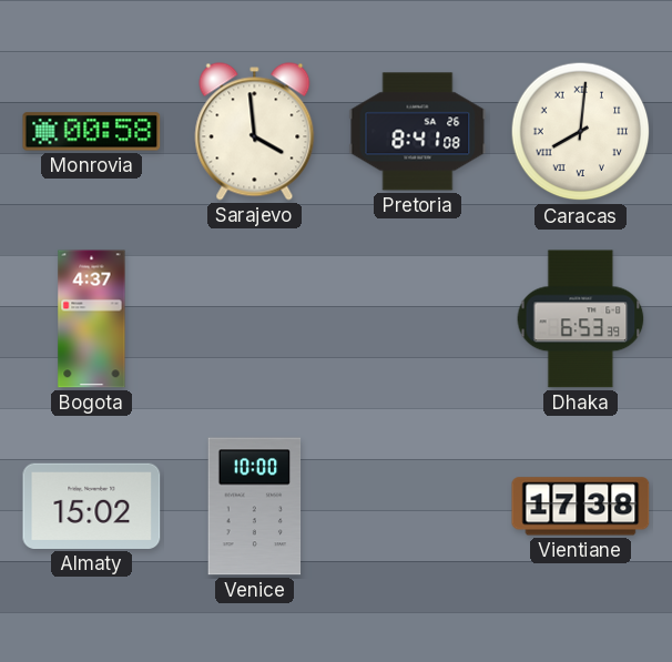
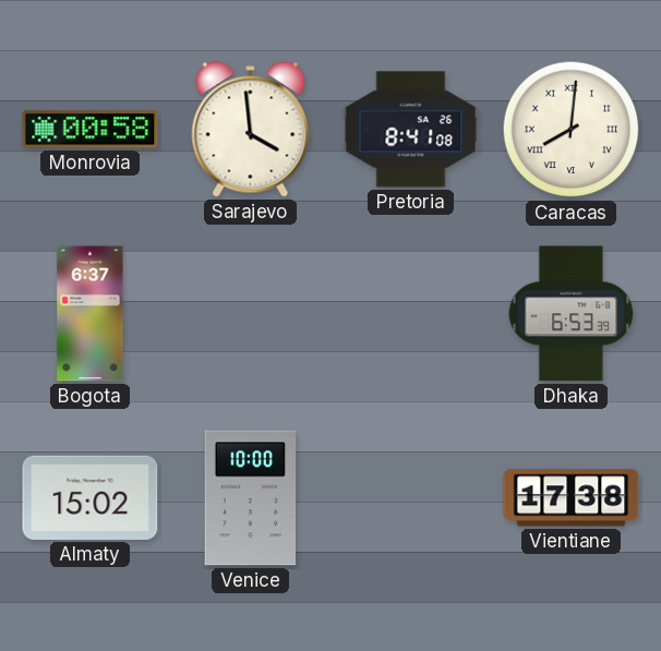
Bogota: 4:37 -> 6:37 (91, 314)
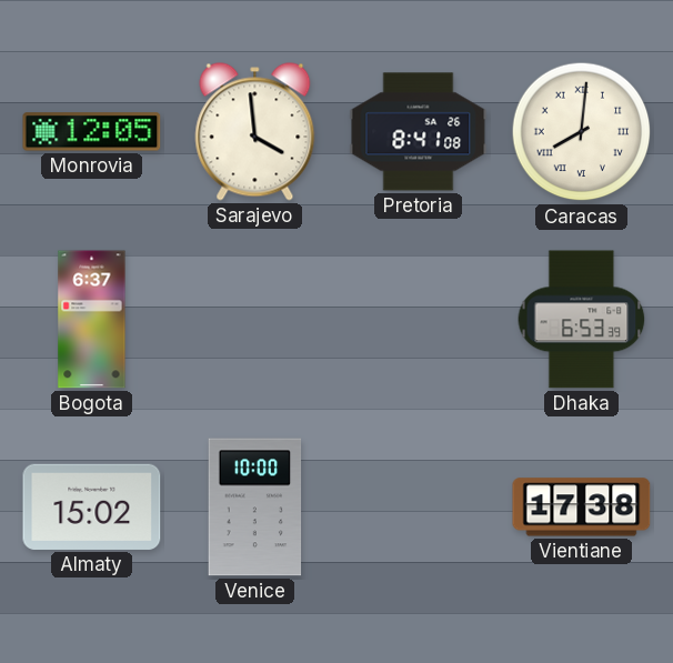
Monrovia: 00:58 -> 12:05 (92, 132)
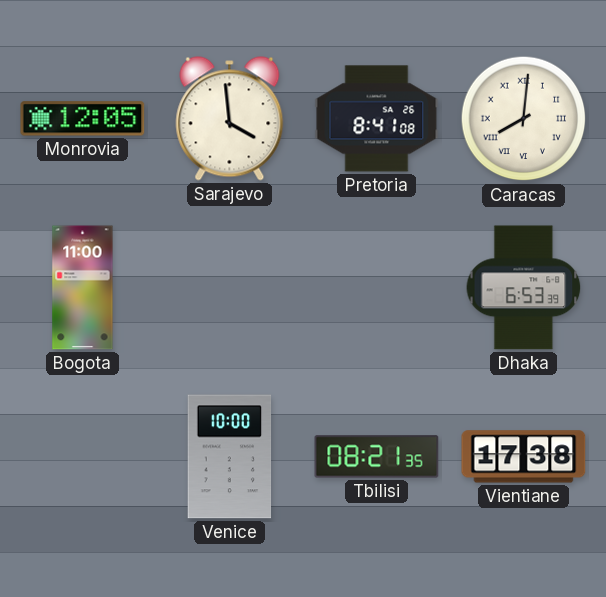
Bogota: 6:37 -> 11:00 (83, 288)
Almaty: 15:02 -> none (92, 506)
Tbilisi: none -> 08:21 (377, 457)
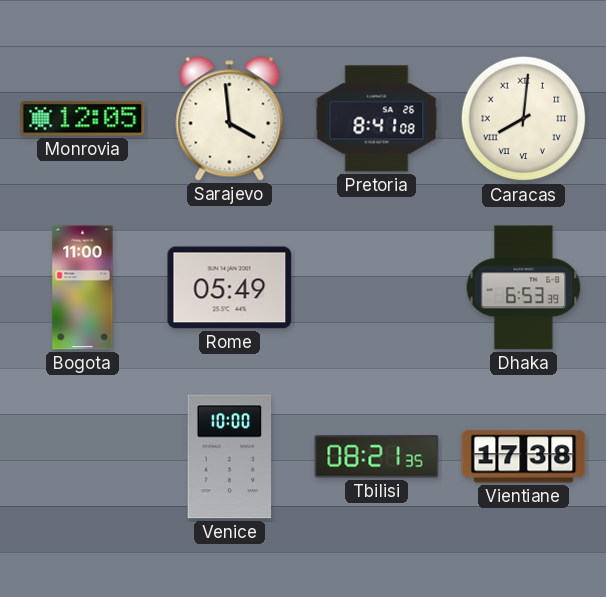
Rome: none -> 05:49 (230, 288)
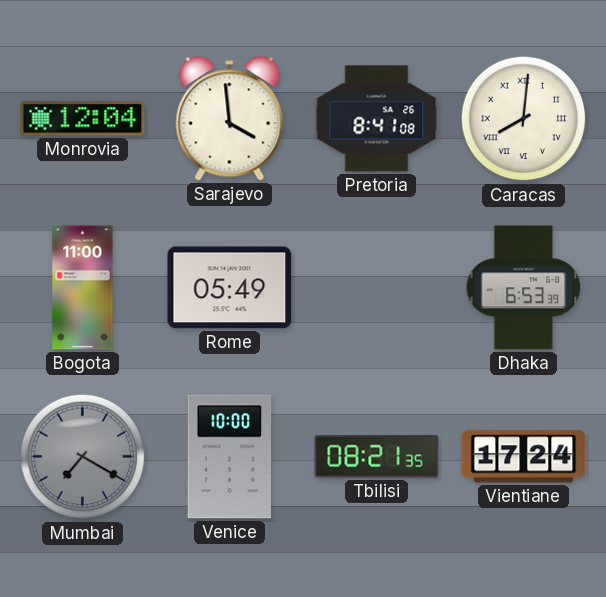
Monrovia: 12:05 -> 12:04 (83, 119)
Mumbai: none -> 7:20 (83, 457)
Vientiane: 17:38 -> 17:24 (524, 457)
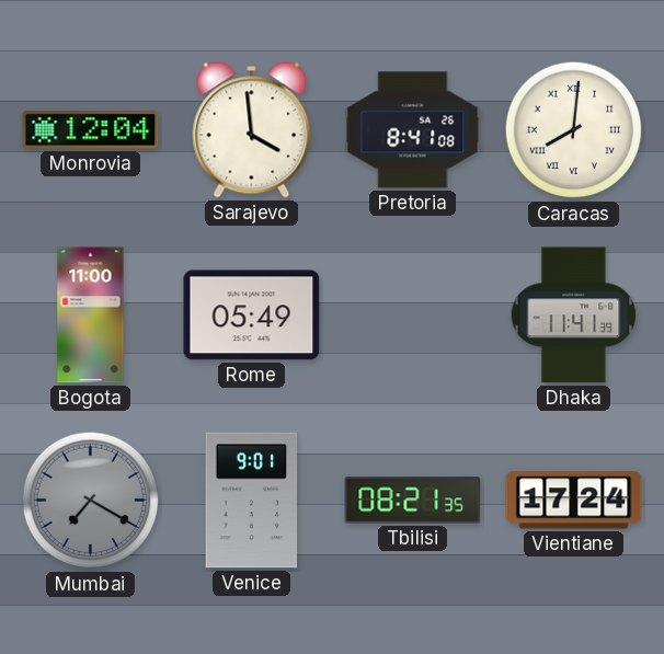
Dhaka: 6:53 -> 11:41 (574, 315)
Venice: 10:00 -> 9:01 (252, 501)
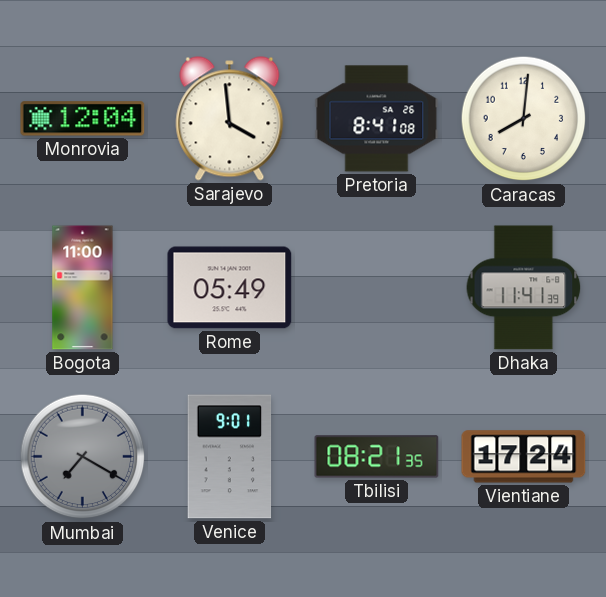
Caracas numerals: Roman -> Arabic (524, 119)
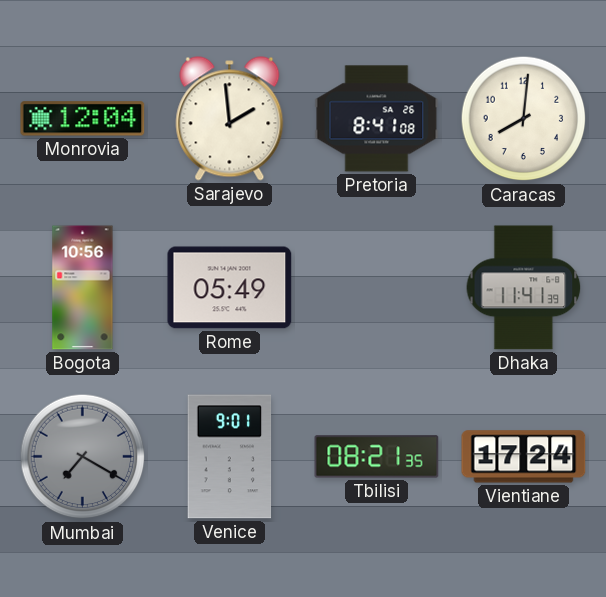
Sarajevo: 3:59 -> 1:59 (230, 119)
Bogota: 11:00 -> 10:56 (83, 288)
